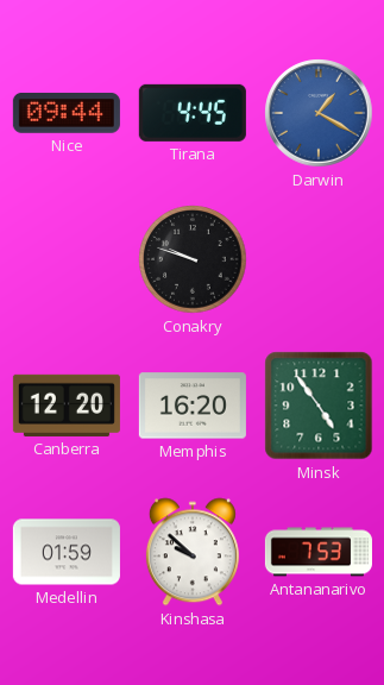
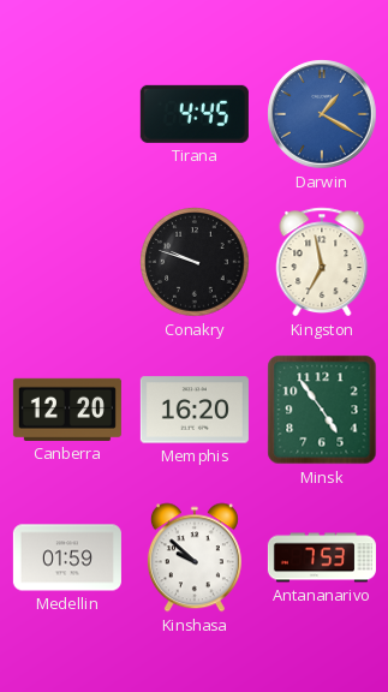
Nice: 09:44 -> none (67, 114)
Kingston: none -> 6:58 (322, 262)
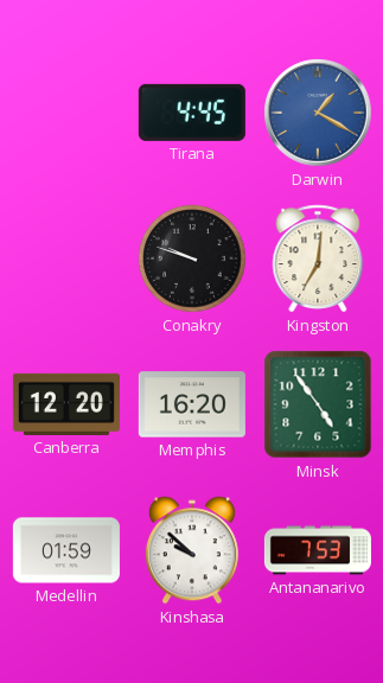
Kingston: 6:58 -> 7:01 (318, 258)
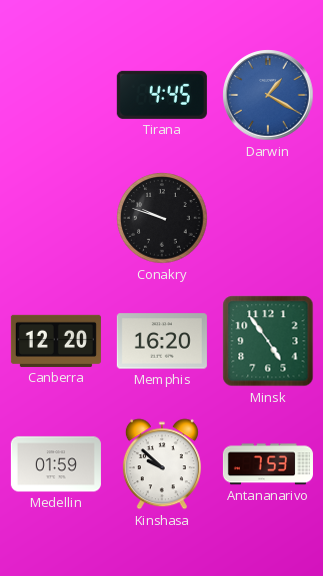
Kingston: 7:01 -> none (318, 258)
